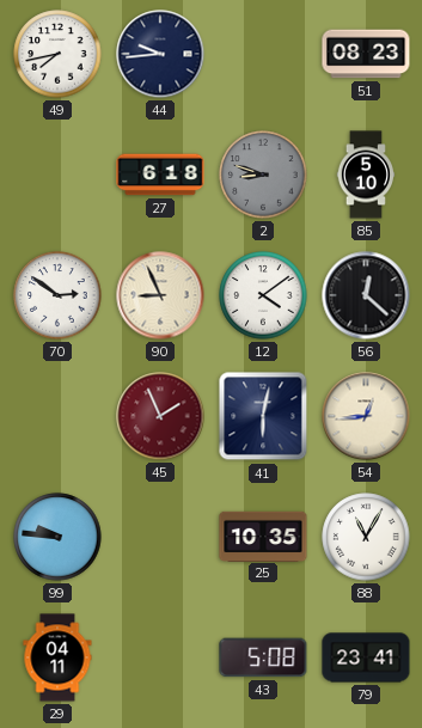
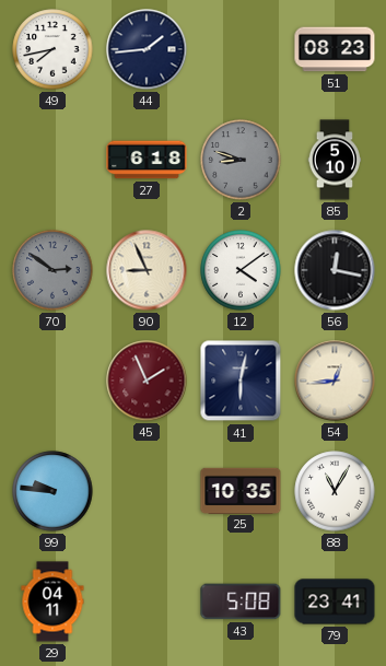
44: 9:44 -> 1:44 (147, 49)
70 dial: white -> grey (52, 270)
56: 12:22 -> 12:17 (335, 270)
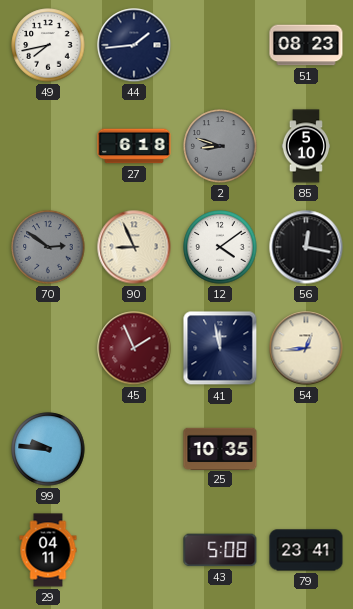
41: 6:02 -> 11:58 (220, 348)
88: 11:05 -> none (335, 491)
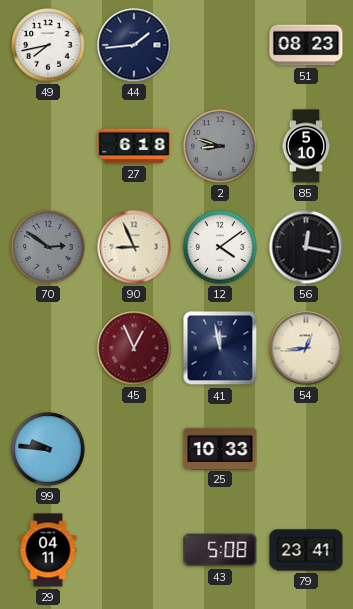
45: 1:56 -> 12:56 (134, 348)
25: 10:35 -> 10:33 (220, 448)
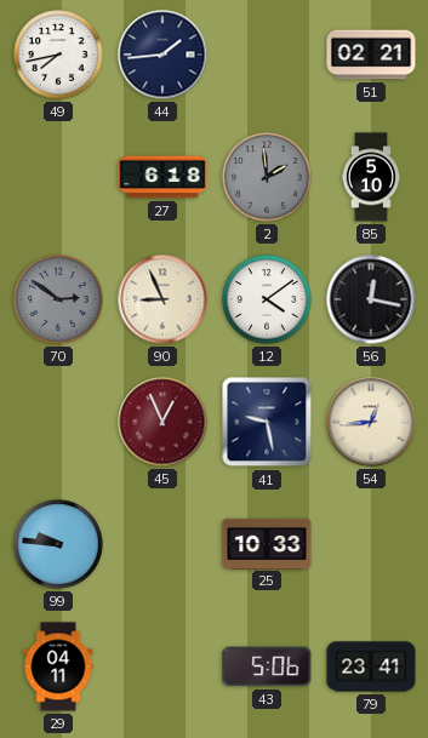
51: 08:23 -> 02:21 (371, 55)
2: 8:48 -> 1:59 (267, 177)
41: 11:58 -> 9:28 (267, 422)
43: 5:08 -> 5:06 (267, 667)
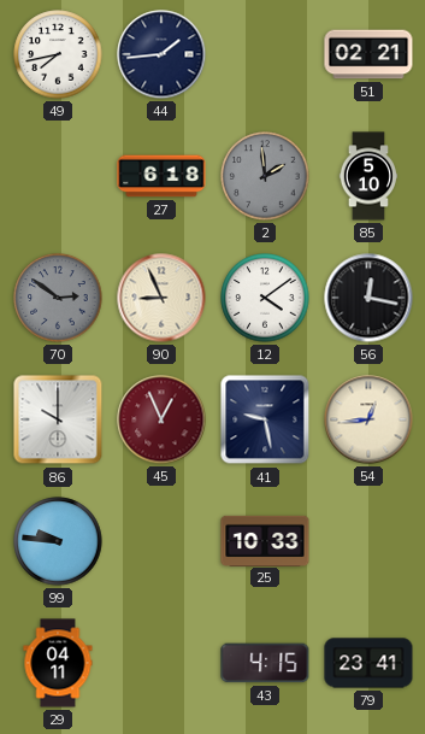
86: none -> 10:00 (58, 419)
43: 5:06 -> 4:15 (265, 663)
